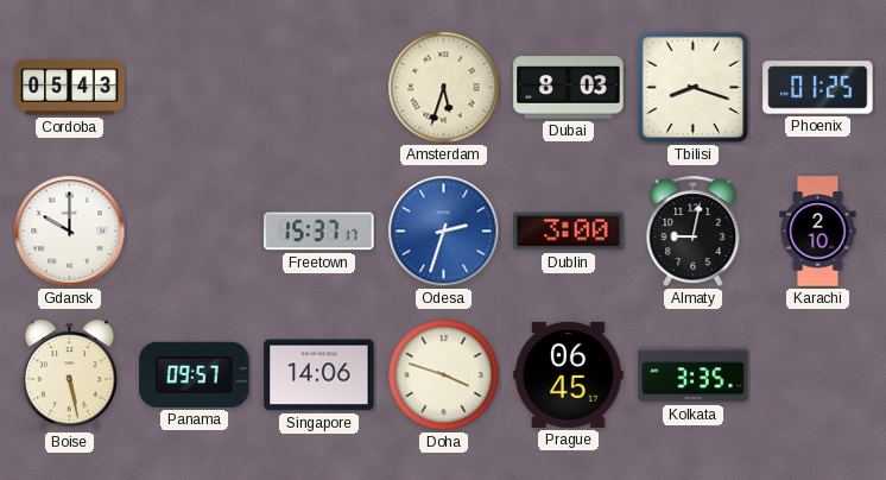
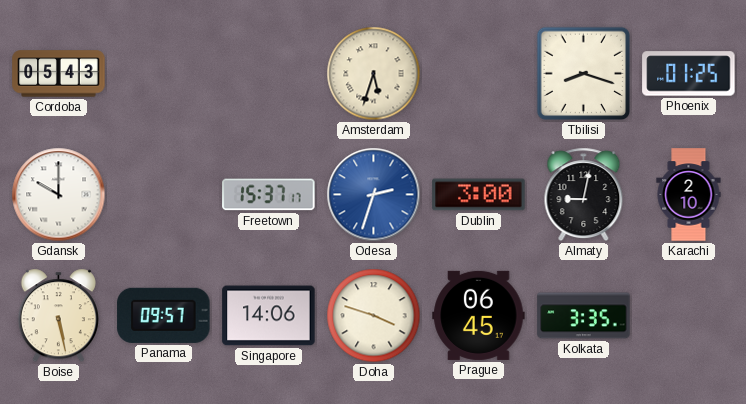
Dubai: 8:03 -> none (569, 88)
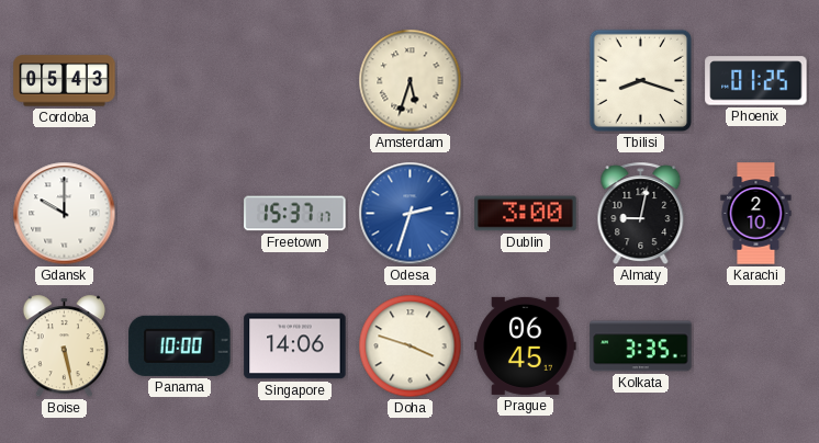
Panama: 09:57 -> 10:00 (180, 345)
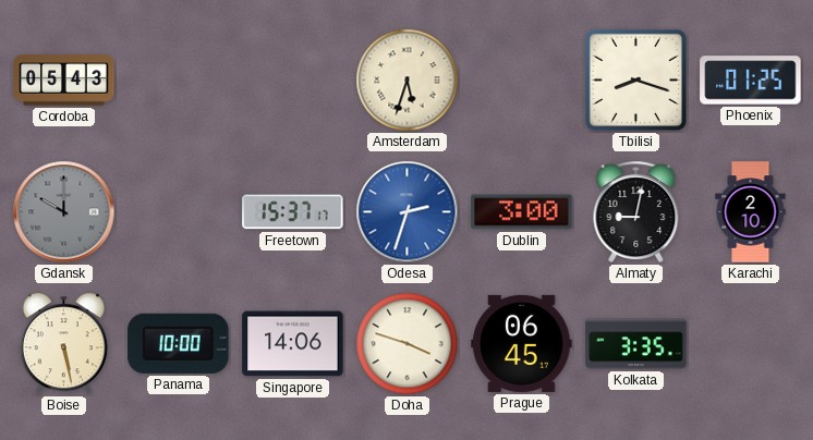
Gdansk dial: white -> grey (64, 212)
